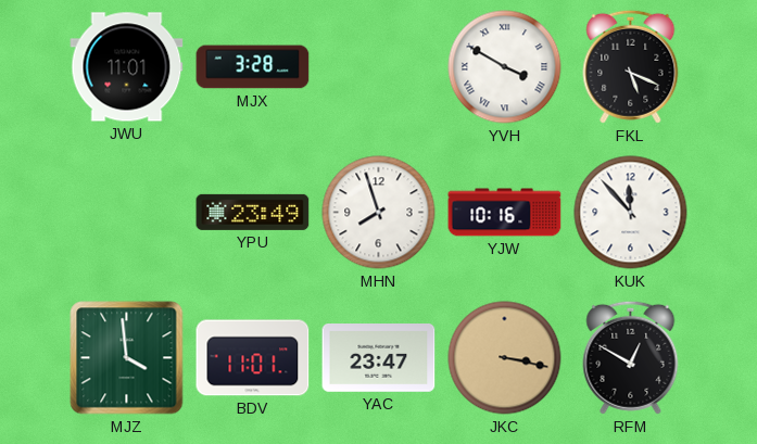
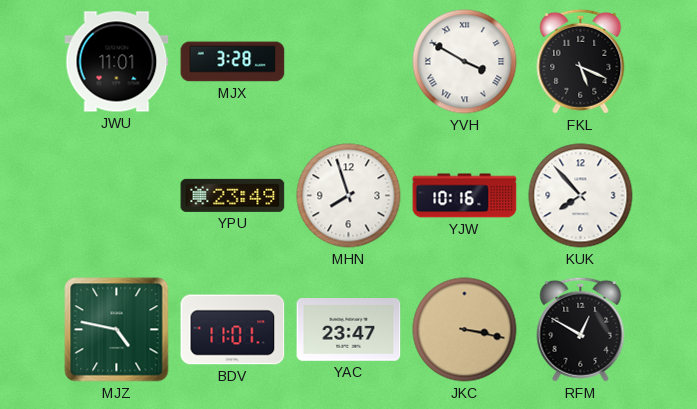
KUK: 11:53 -> 7:53 (581, 196)
MJZ: 3:59 -> 4:47 (117, 330)
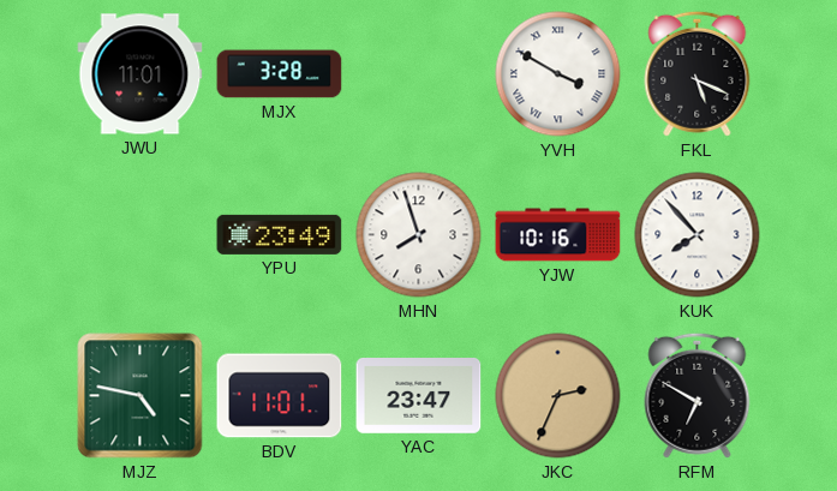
JKC: 3:17 -> 2:34 (558, 396)
RFM: 12:50 -> 6:50 (698, 395)
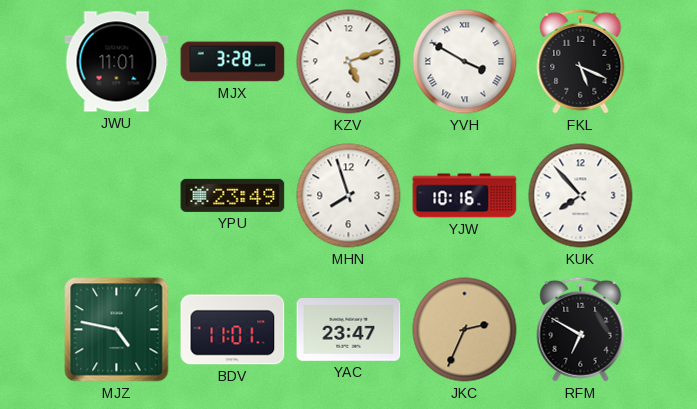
KZV: none -> 5:12 (349, 62)
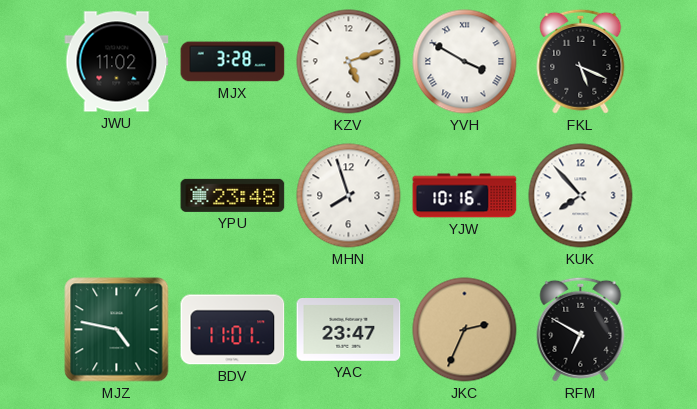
JWU: 11:01 -> 11:02 (117, 62)
YPU: 23:49 -> 23:48 (233, 195)
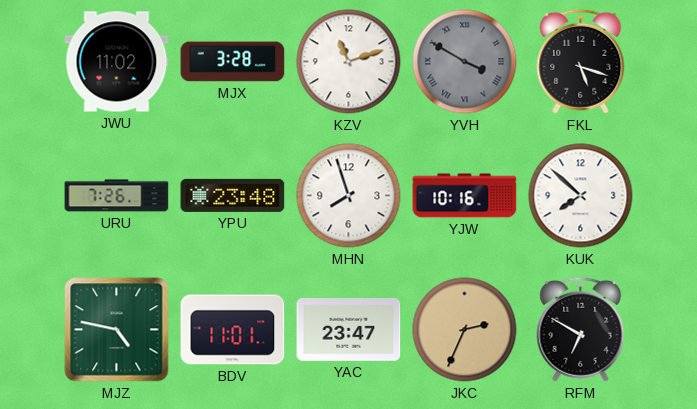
KZV: 5:12 -> 11:12 (349, 62)
YVH dial: white -> grey (465, 62)
FKL: 5:19 -> 5:18 (581, 61)
URU: none -> 7:26 (117, 196)
KUK: 7:53 -> 7:52 (581, 196)
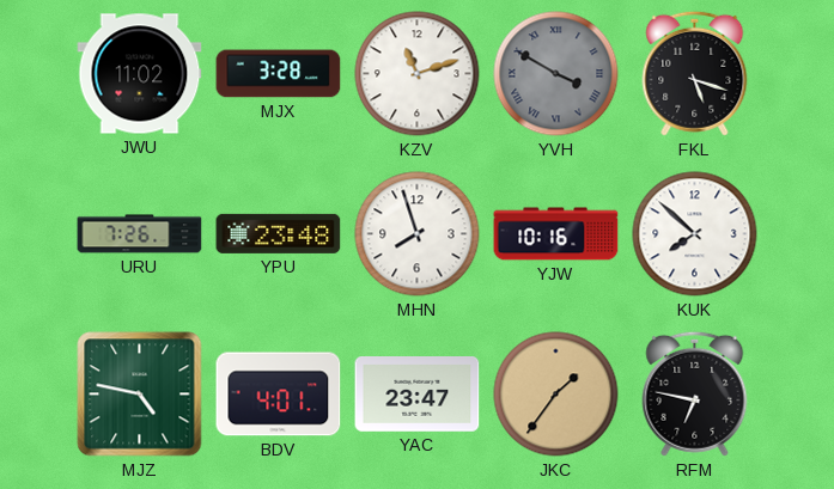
BDV: 11:01 -> 4:01 (279, 395)
JKC: 2:34 -> 1:36 (556, 395)
RFM: 6:50 -> 6:47 (695, 393)
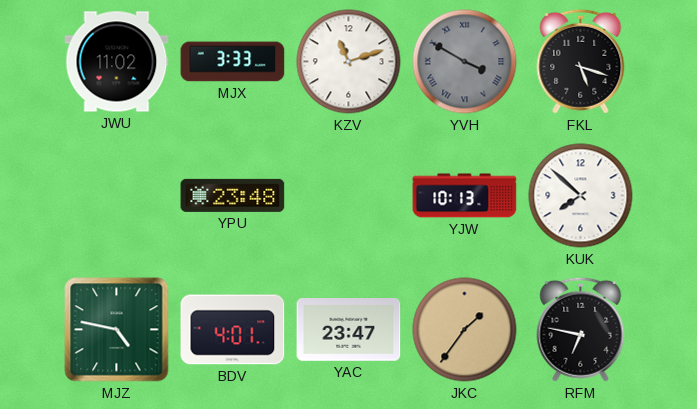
MJX: 3:28 -> 3:33 (233, 62)
URU: 7:26 -> none (140, 234)
MHN: 7:57 -> none (418, 234)
YJW: 10:16 -> 10:13 (465, 196)
